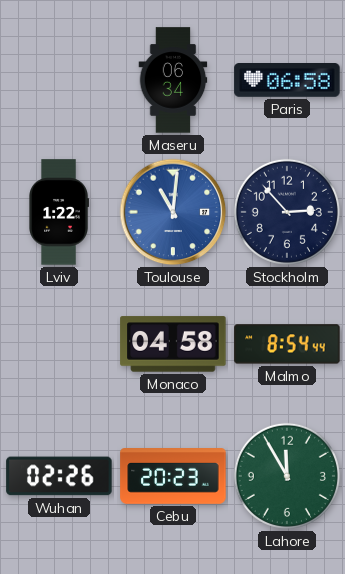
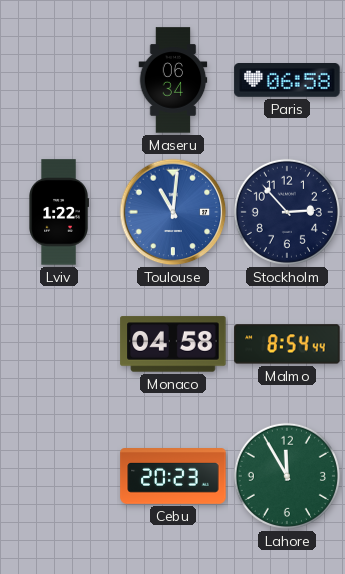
Wuhan: 02:26 -> none (59, 476)
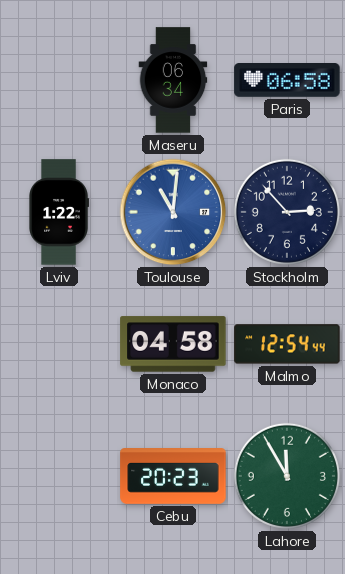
Malmo: 8:54 -> 12:54 (287, 344)
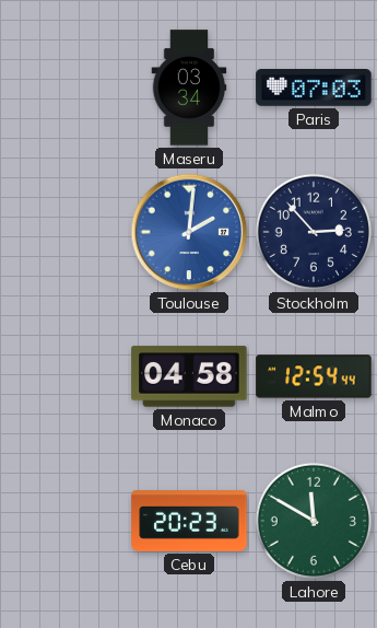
Maseru: 06:34 -> 03:34 (189, 88)
Paris: 06:58 -> 07:03 (314, 89)
Lviv: 1:22 -> none (59, 212)
Toulouse: 11:01 -> 2:01 (189, 232)
Lahore: 11:55 -> 11:50 (314, 521)
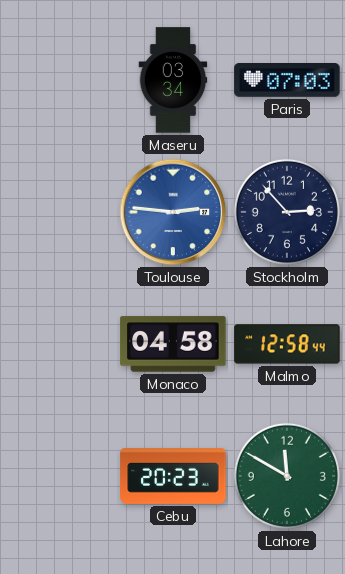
Toulouse: 2:01 -> 2:46 (173, 212)
Malmo: 12:54 -> 12:58 (287, 344)
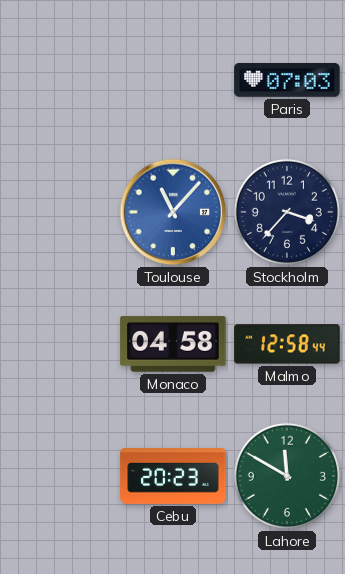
Maseru: 03:34 -> none (173, 80)
Toulouse: 2:46 -> 11:07 (173, 212)
Stockholm: 2:53 -> 3:37 (287, 212)
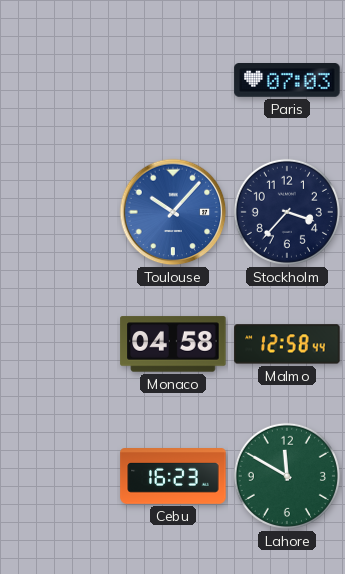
Toulouse: 11:07 -> 10:07 (173, 212)
Cebu: 20:23 -> 16:23 (173, 477)
